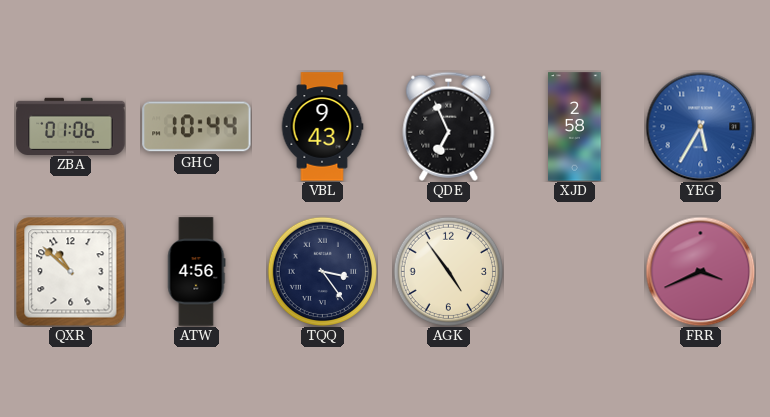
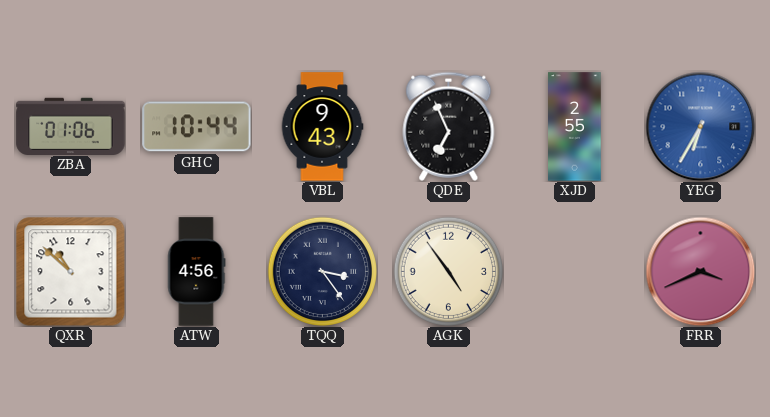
XJD: 2:58 -> 2:55 (575, 127)
YEG: 5:35 -> 6:35 (700, 126)
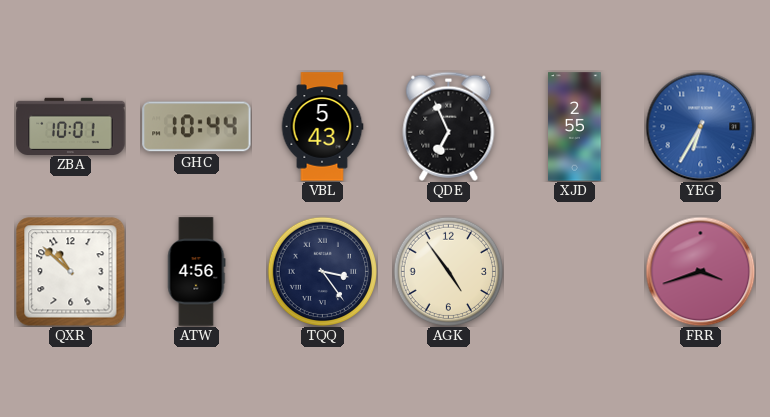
ZBA: 01:06 -> 10:01 (71, 126)
VBL: 9:43 -> 5:43 (322, 127)
FRR: 3:41 -> 3:42 (700, 271)
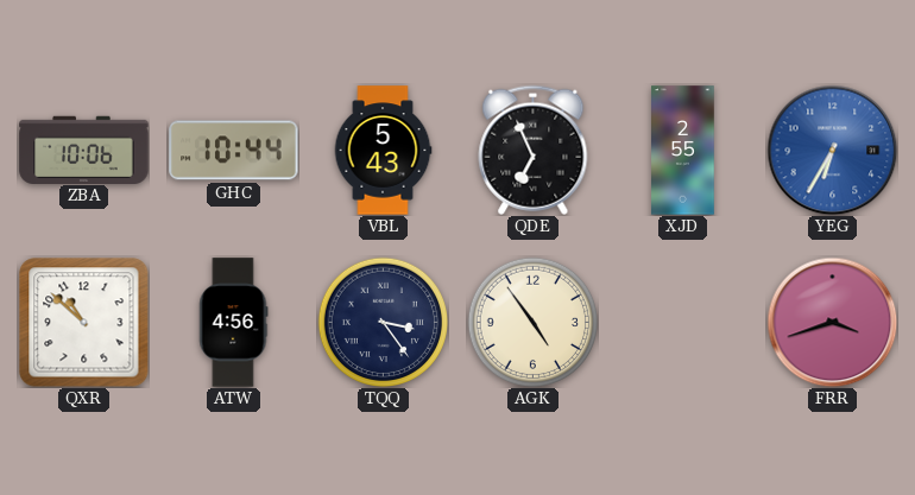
ZBA: 10:01 -> 10:06 (84, 150)
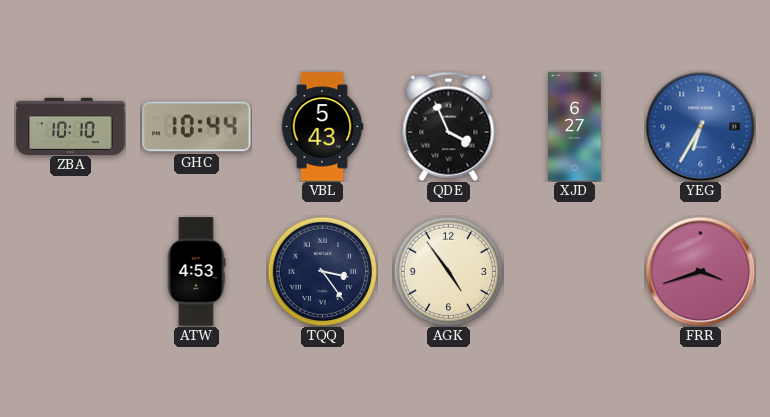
ZBA: 10:06 -> 10:10 (71, 126)
QDE: 6:56 -> 3:56 (449, 126)
XJD: 2:55 -> 6:27 (575, 127)
QXR: 10:52 -> none (83, 322)
ATW: 4:56 -> 4:53 (197, 272)
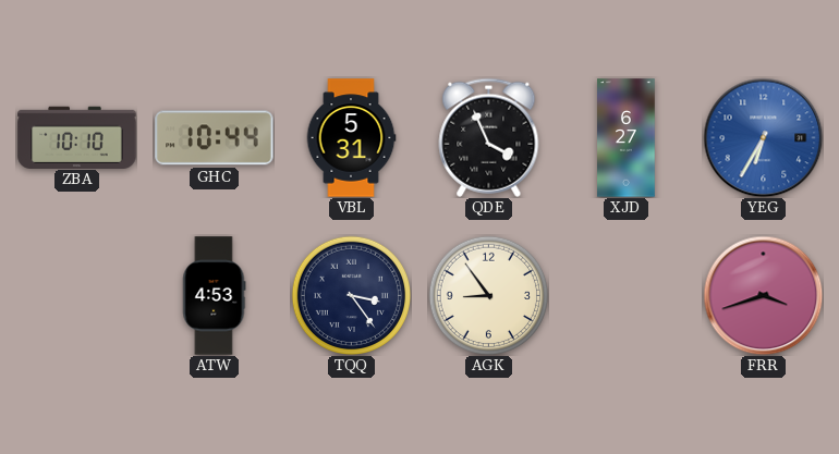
VBL: 5:43 -> 5:31 (351, 138)
AGK: 4:54 -> 8:54 (488, 295)
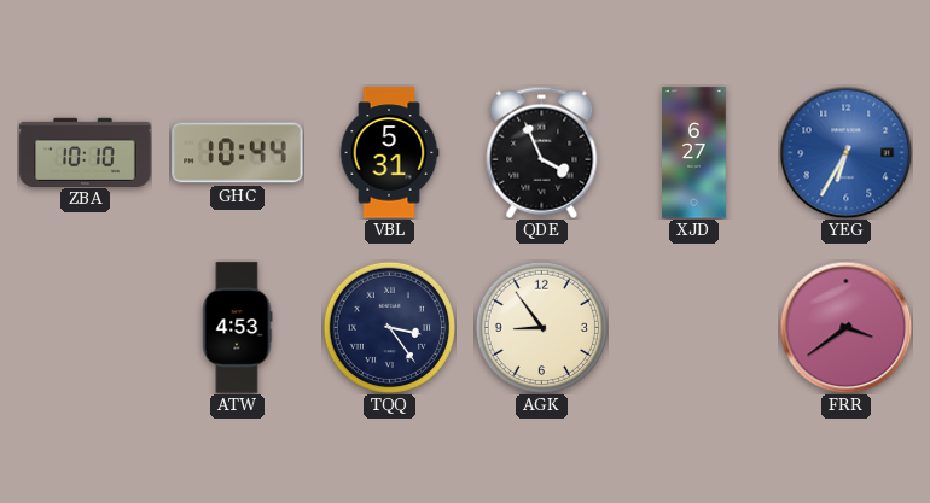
FRR: 3:42 -> 3:39 (845, 327)
